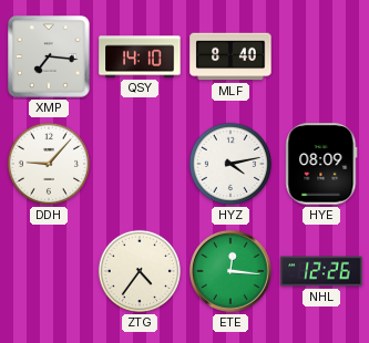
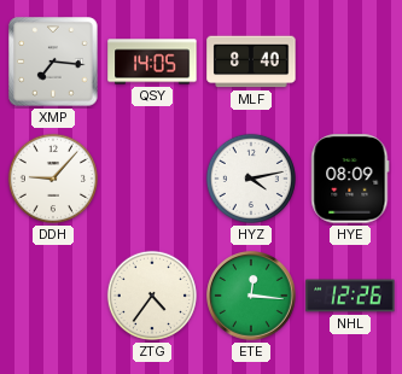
QSY: 14:10 -> 14:05 (152, 62)
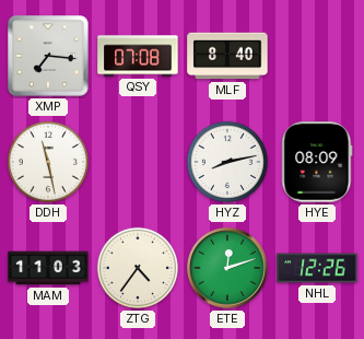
QSY: 14:05 -> 07:08 (138, 56)
DDH: 9:07 -> 11:28 (48, 162)
HYZ: 4:13 -> 8:13 (227, 162)
MAM: none -> 11:03 (48, 268)
ETE: 12:16 -> 12:12 (227, 268)
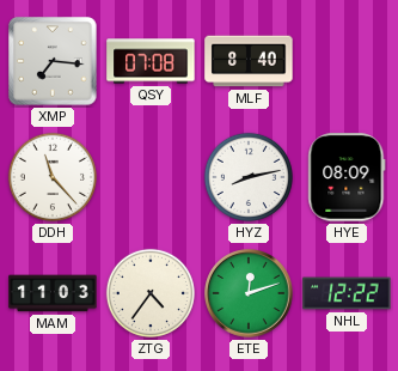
DDH: 11:28 -> 11:23 (53, 177)
NHL: 12:26 -> 12:22 (347, 293)
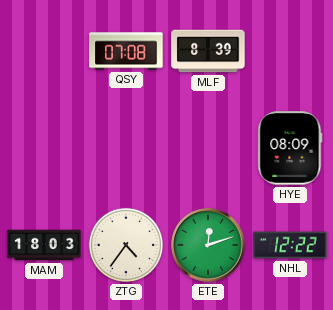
XMP: 7:16 -> none (53, 61)
MLF: 8:40 -> 8:39 (208, 51)
DDH: 11:23 -> none (53, 177)
HYZ: 8:13 -> none (249, 177)
MAM: 11:03 -> 18:03 (44, 245)
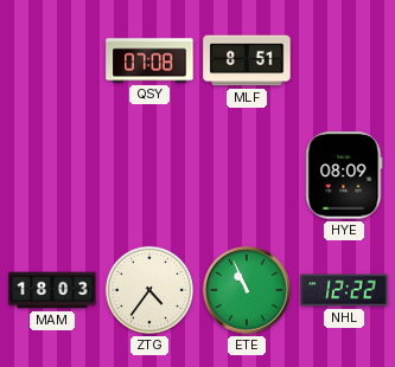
MLF: 8:39 -> 8:51 (247, 60)
ETE: 12:12 -> 10:56 (247, 290)
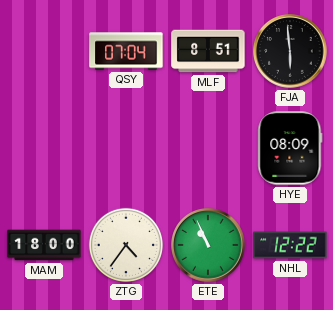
QSY: 07:08 -> 07:04 (126, 51)
FJA: none -> 5:59 (290, 51)
MAM: 18:03 -> 18:00 (44, 245)
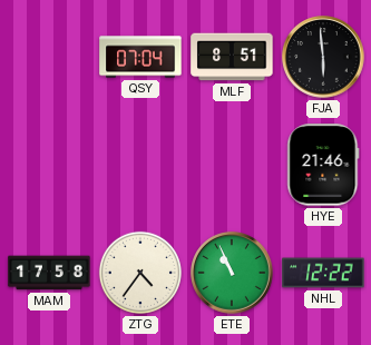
HYE: 08:09 -> 21:46 (323, 165)
MAM: 18:00 -> 17:58 (49, 273)
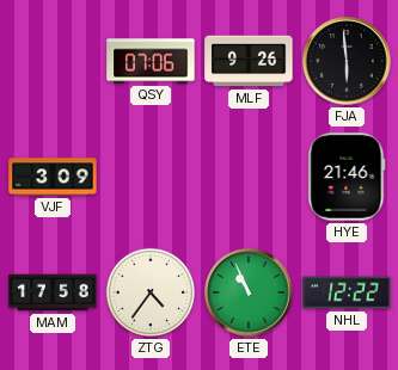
QSY: 07:04 -> 07:06 (151, 61)
MLF: 8:51 -> 9:26 (249, 61)
VJF: none -> 3:09 (53, 177)
